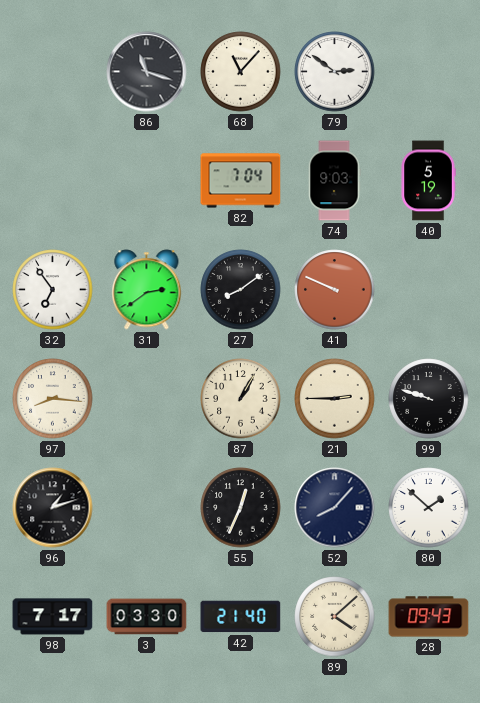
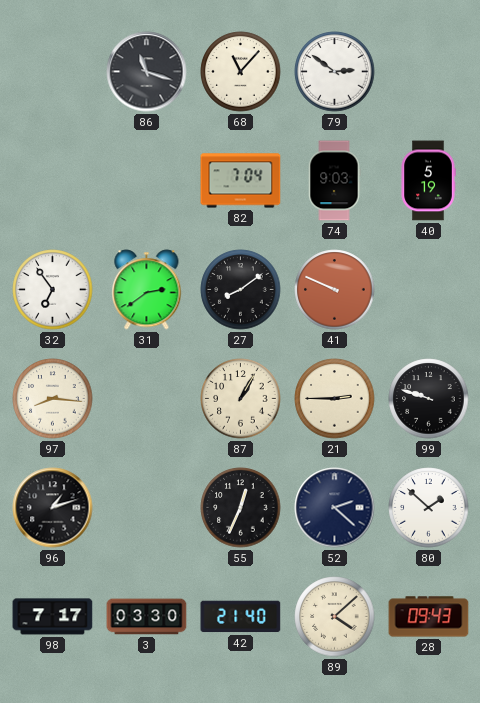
52: 8:07 -> 2:22 (335, 508)
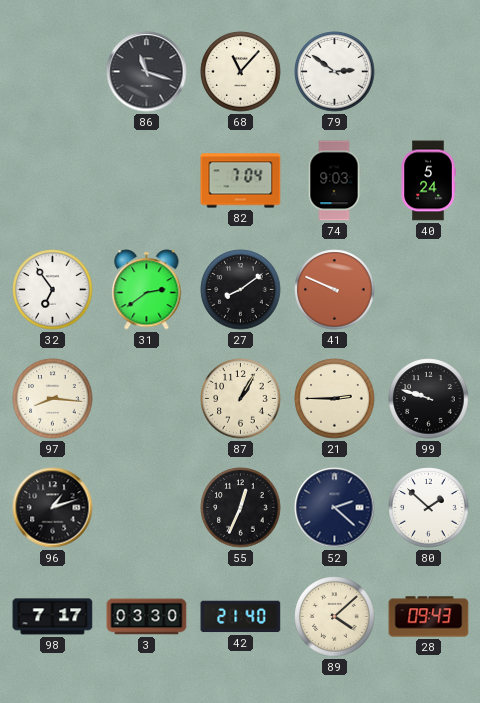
40: 5:19 -> 5:24 (428, 181)
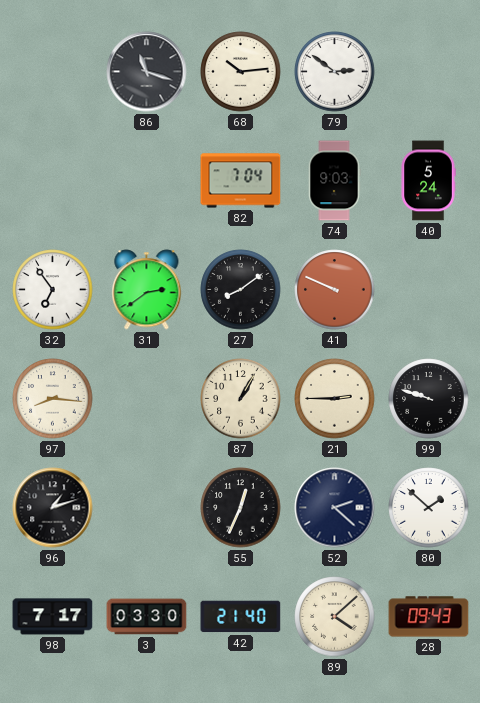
68: 11:07 -> 10:14 (241, 72)
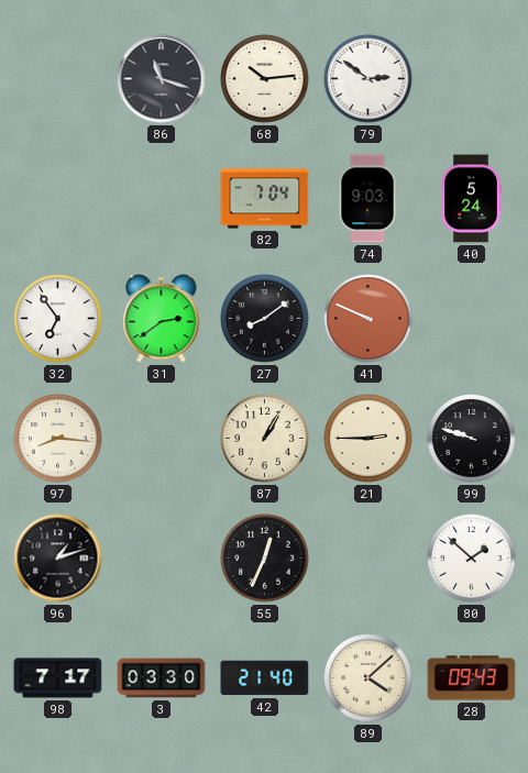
52: 2:22 -> none (335, 508)
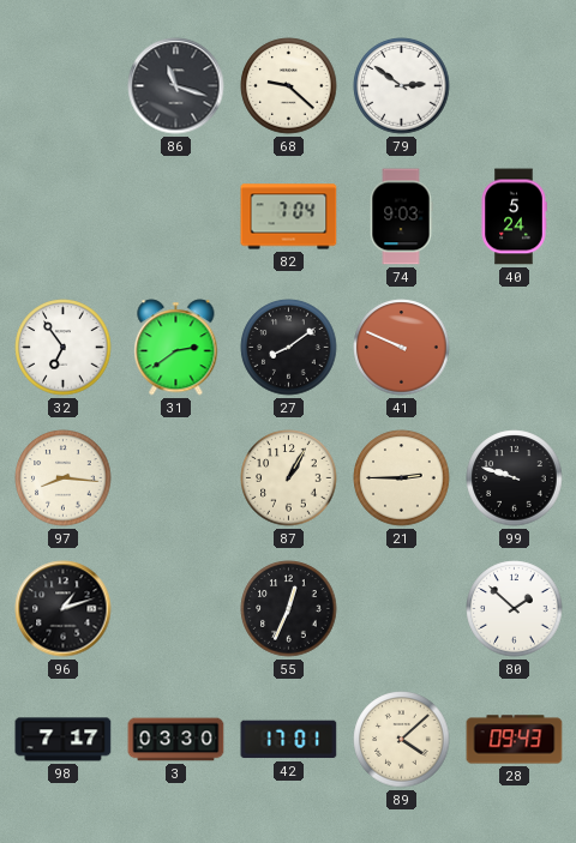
68: 10:14 -> 9:22 (289, 86)
42: 21:40 -> 17:01 (289, 740)
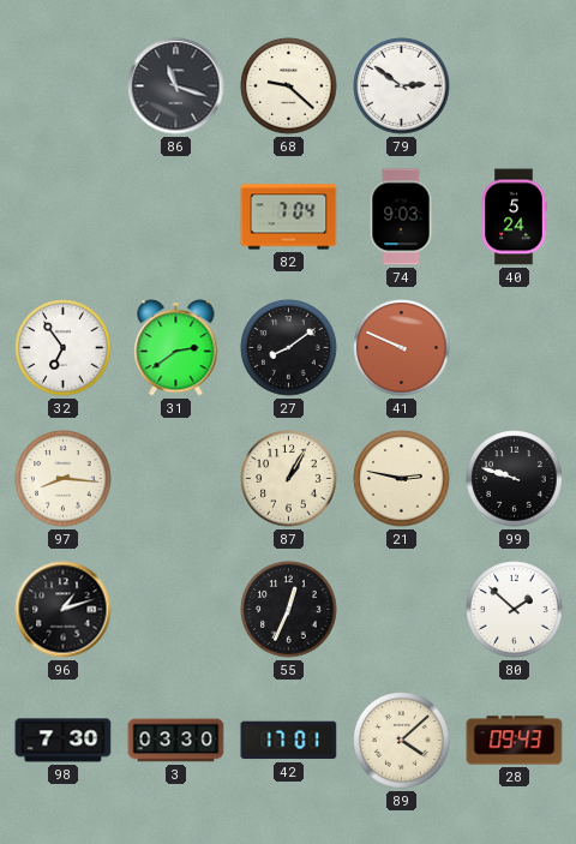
21: 2:45 -> 2:47 (402, 479)
98: 7:17 -> 7:30 (64, 741)
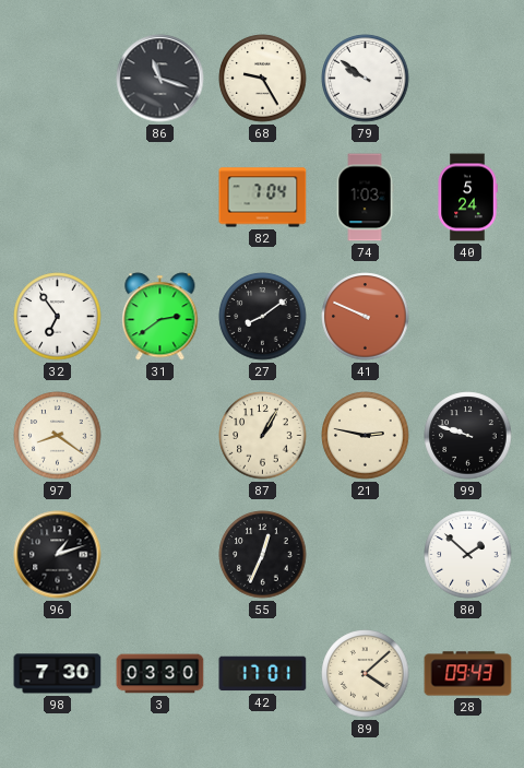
68: 9:22 -> 9:25 (263, 79)
79: 2:51 -> 9:51 (366, 79)
74: 9:03 -> 1:03 (365, 198)
97: 8:16 -> 8:21 (58, 436)
